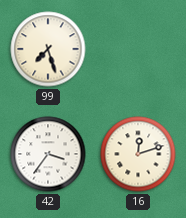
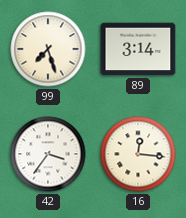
89: none -> 3:14 (138, 49)
16: 12:12 -> 12:16 (138, 154)
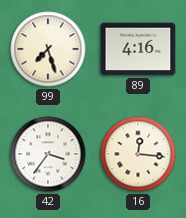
89: 3:14 -> 4:16 (138, 49)
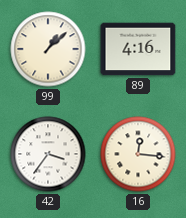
99: 7:27 -> 1:08 (48, 49)
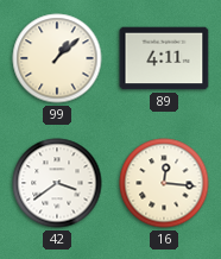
89: 4:16 -> 4:11 (164, 58)
42: 3:36 -> 3:39 (57, 183)
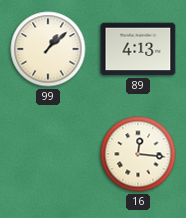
89: 4:11 -> 4:13 (138, 49)
42: 3:39 -> none (57, 183)
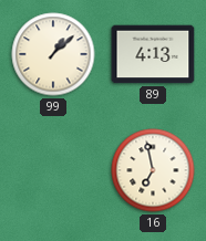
16: 12:16 -> 6:58 (153, 170)
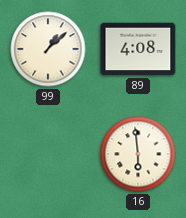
89: 4:13 -> 4:08 (138, 49)
16: 6:58 -> 5:59 (138, 154)
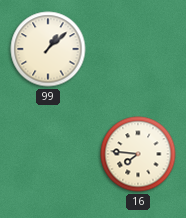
89: 4:08 -> none (138, 49)
16: 5:59 -> 7:46 (138, 154)
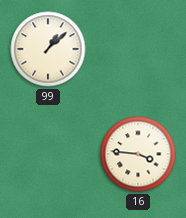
16: 7:46 -> 3:46 (138, 154)
